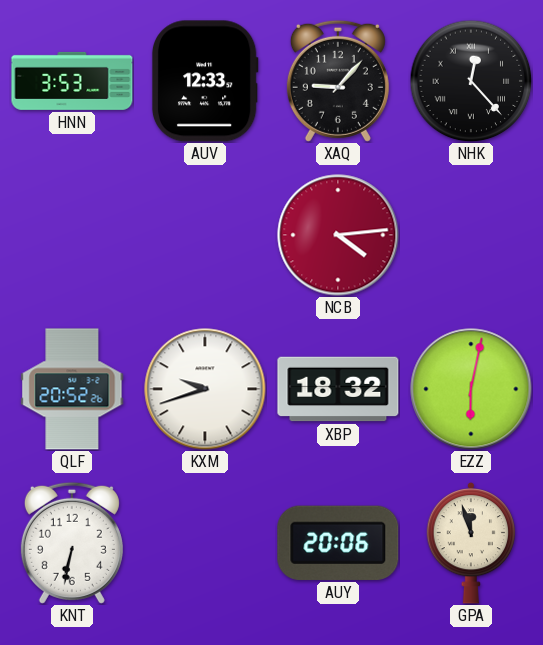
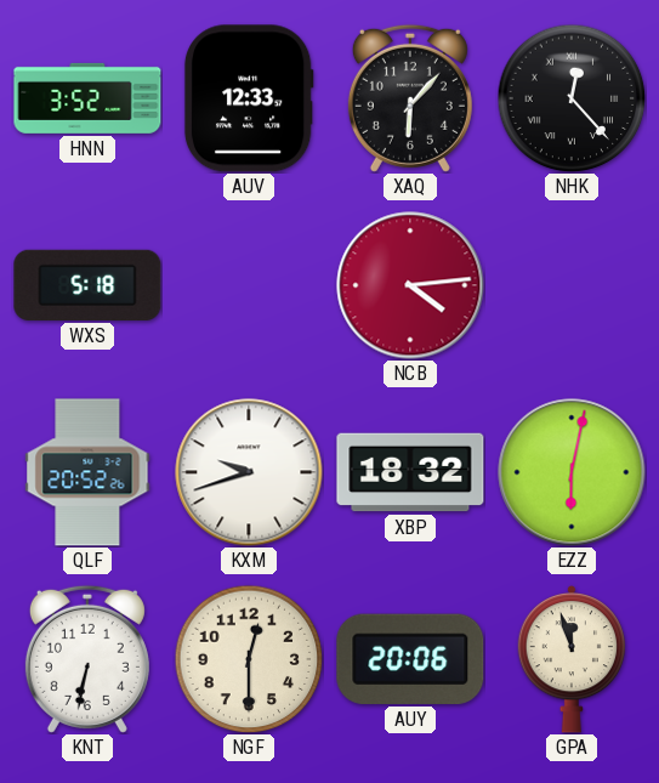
HNN: 3:53 -> 3:52 (87, 98)
XAQ: 9:07 -> 6:07 (410, 98)
WXS: none -> 5:18 (87, 285)
NGF: none -> 12:30 (249, 659)
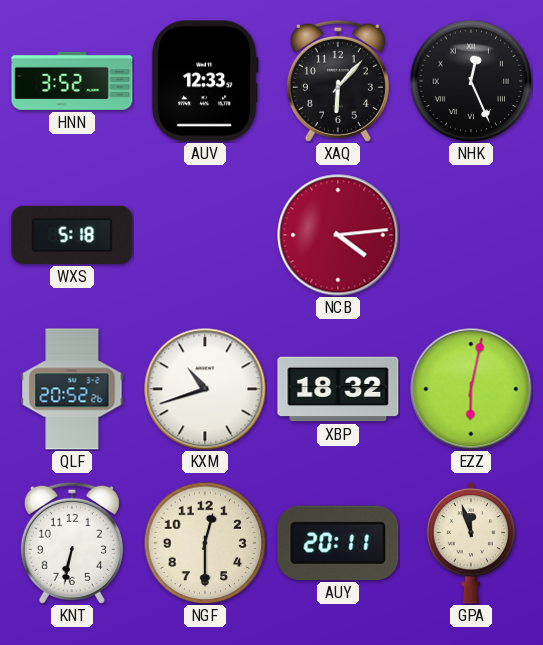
NHK: 12:23 -> 12:26 (471, 81)
KXM: 9:42 -> 10:42 (205, 389)
AUY: 20:06 -> 20:11 (338, 543)
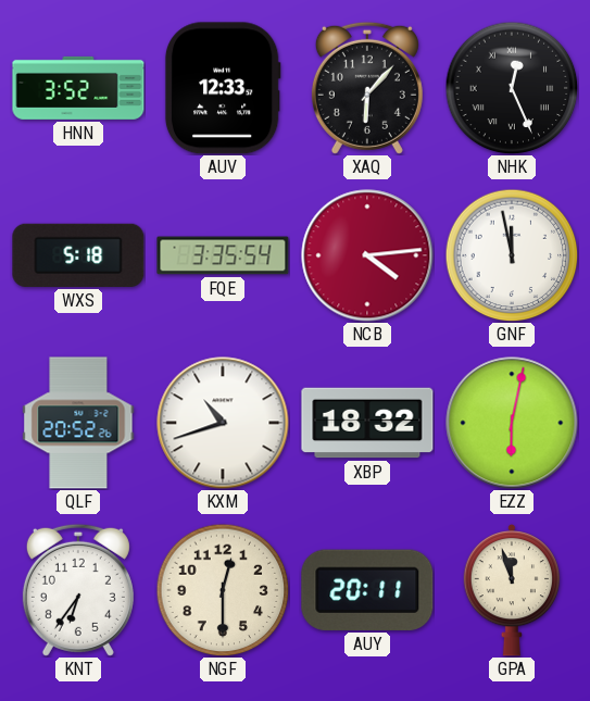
FQE: none -> 3:35 (223, 255)
GNF: none -> 11:58 (512, 255)
KNT: 6:32 -> 6:36 (78, 590)
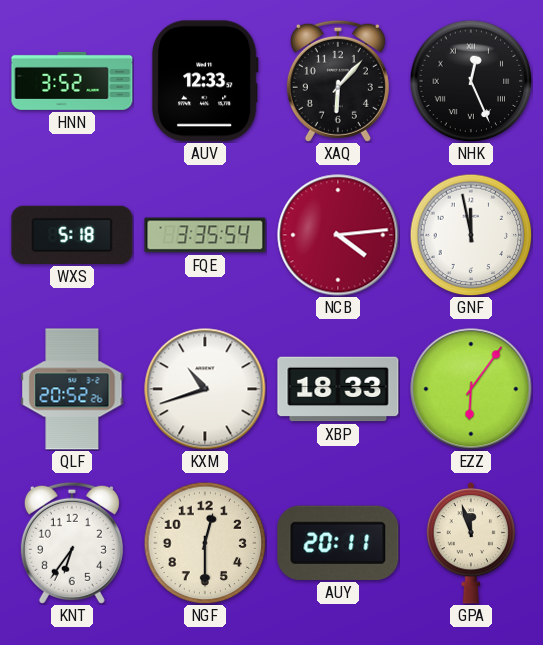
XBP: 18:32 -> 18:33 (338, 389)
EZZ: 6:02 -> 6:06 (471, 389)
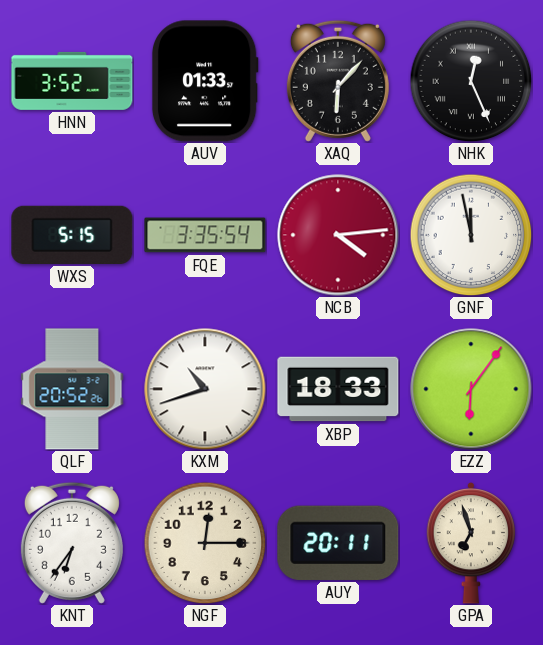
AUV: 12:33 -> 01:33 (205, 81)
WXS: 5:18 -> 5:15 (72, 235)
NGF: 12:30 -> 12:15 (205, 543)
GPA: 11:57 -> 6:57 (471, 543)
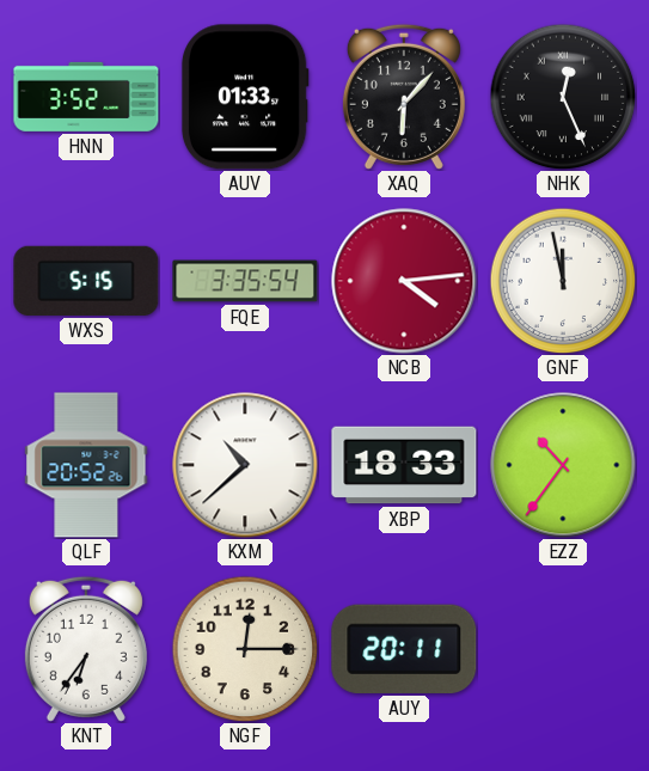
KXM: 10:42 -> 10:38 (245, 465)
EZZ: 6:06 -> 10:36 (563, 465)
GPA: 6:57 -> none (471, 543)
